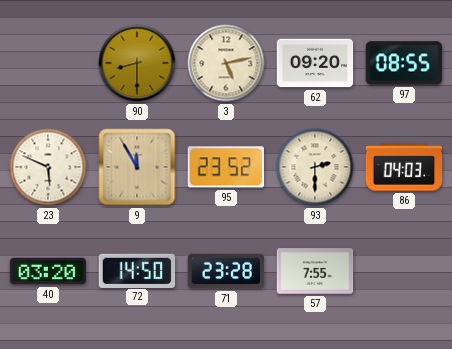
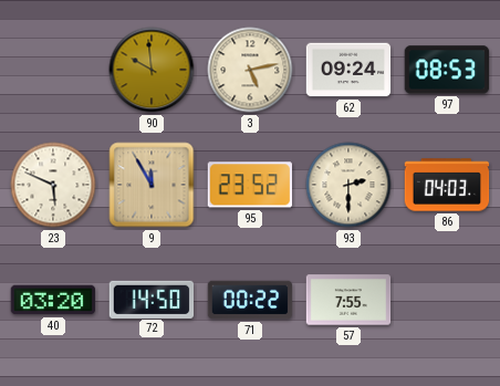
90: 8:30 -> 9:59 (152, 70)
62: 09:20 -> 09:24 (348, 70)
97: 08:55 -> 08:53 (447, 70)
71: 23:28 -> 00:22 (250, 300)
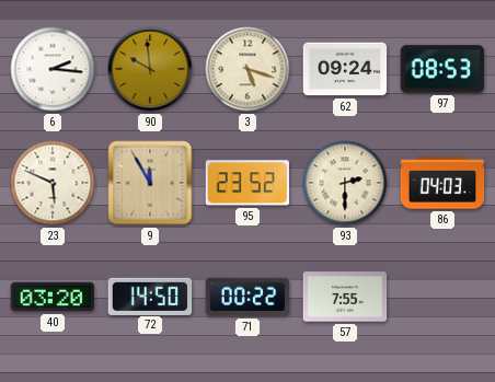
6: none -> 2:16 (53, 69)
3: 5:13 -> 5:18 (248, 69)
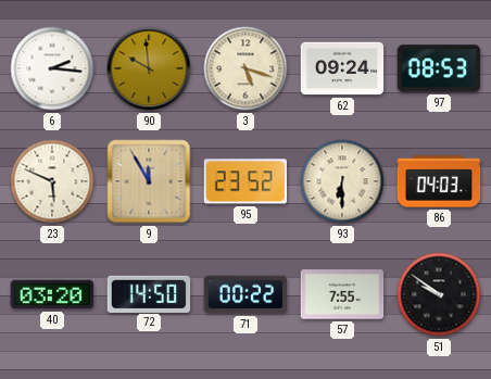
93: 2:30 -> 6:30 (342, 181)
51: none -> 9:51 (439, 294)
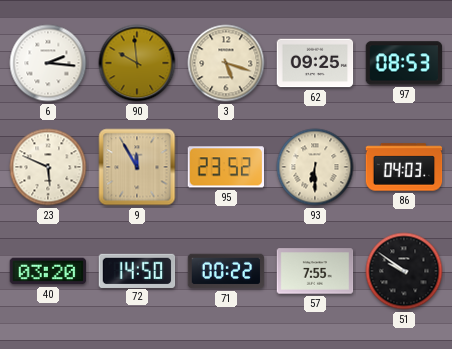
62: 09:24 -> 09:25 (315, 63)
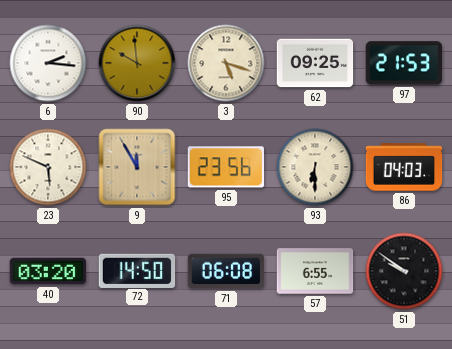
97: 08:53 -> 21:53 (404, 63)
95: 23:52 -> 23:56 (226, 167)
71: 00:22 -> 06:08 (226, 271)
57: 7:55 -> 6:55 (315, 271)
